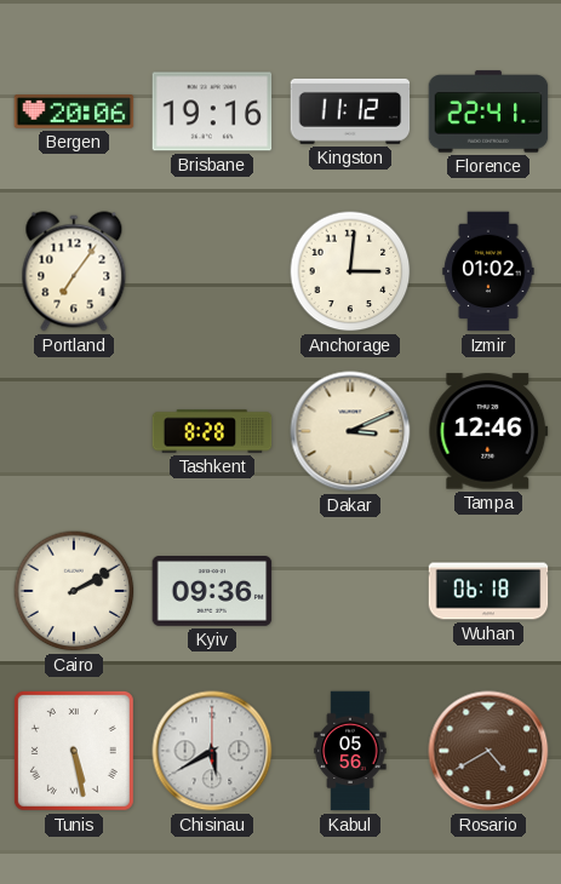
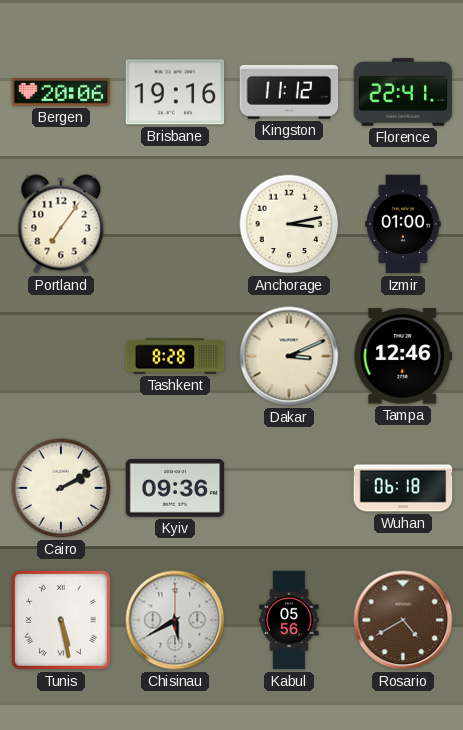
Anchorage: 3:01 -> 3:13 (289, 224)
Izmir: 01:02 -> 01:00 (403, 224)
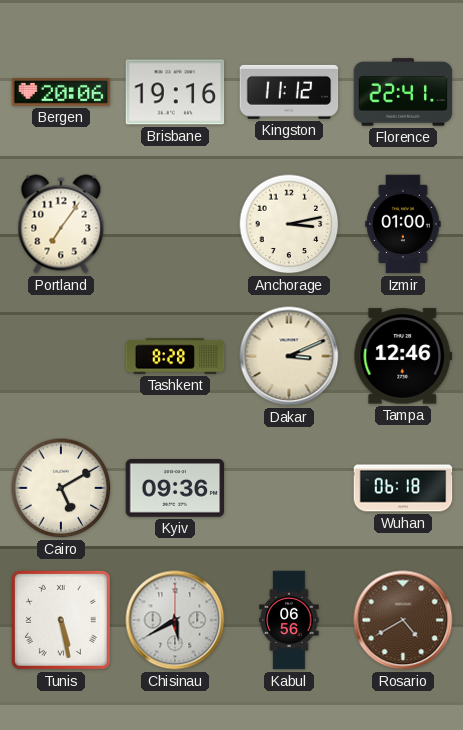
Cairo: 2:10 -> 5:10 (61, 488)
Kabul: 05:56 -> 06:56 (289, 620)
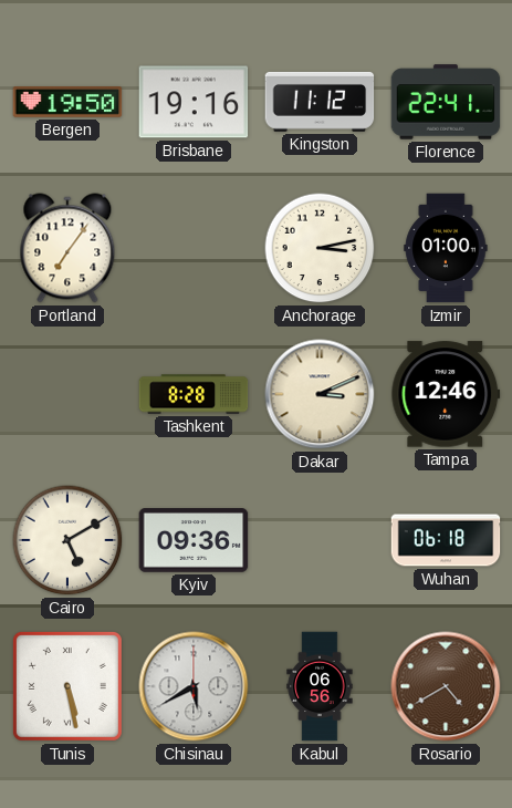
Bergen: 20:06 -> 19:50 (67, 102)
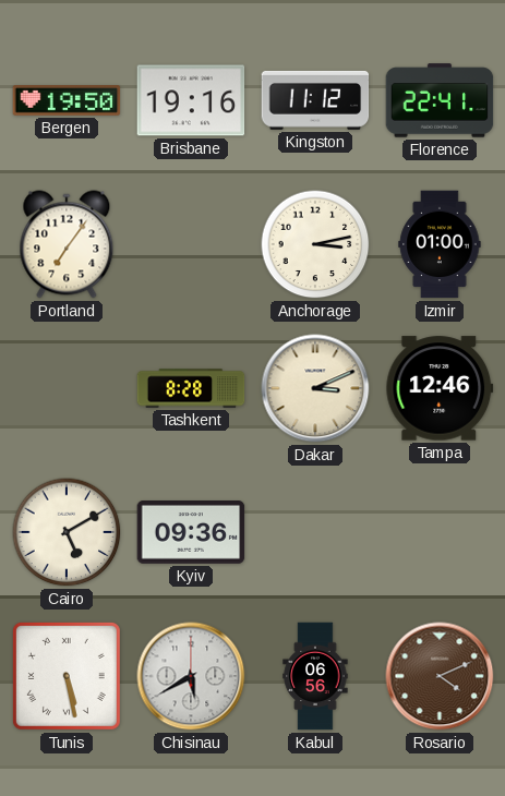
Wuhan: 06:18 -> none (446, 540)
Rosario: 4:40 -> 4:11 (440, 676)
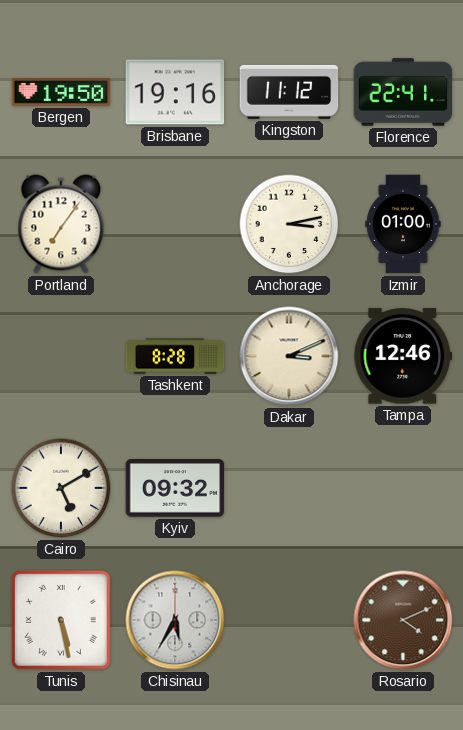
Kyiv: 09:36 -> 09:32 (175, 489)
Chisinau: 5:40 -> 5:35 (175, 620)
Kabul: 06:56 -> none (315, 676)
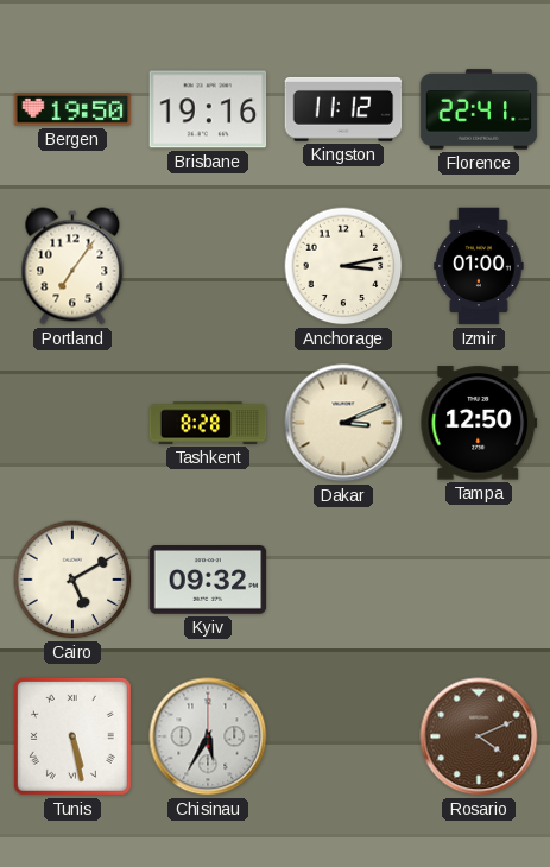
Tampa: 12:46 -> 12:50 (479, 423)
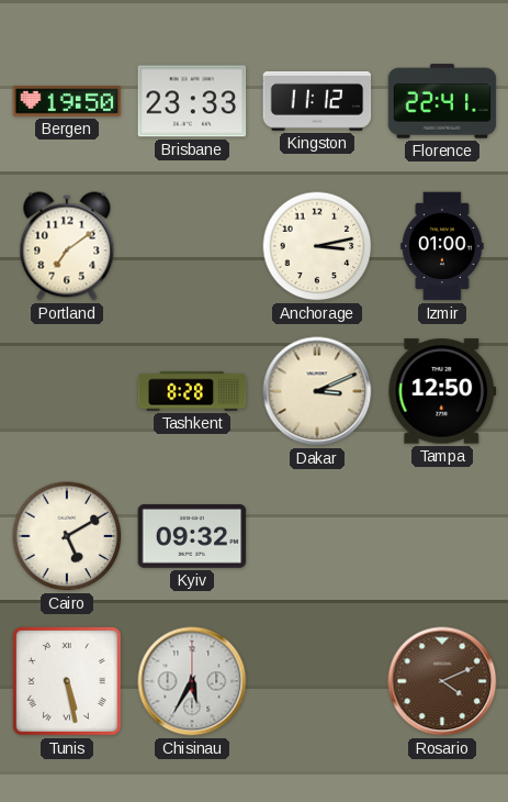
Brisbane: 19:16 -> 23:33 (192, 101)
Portland: 7:06 -> 7:09 (67, 246)
